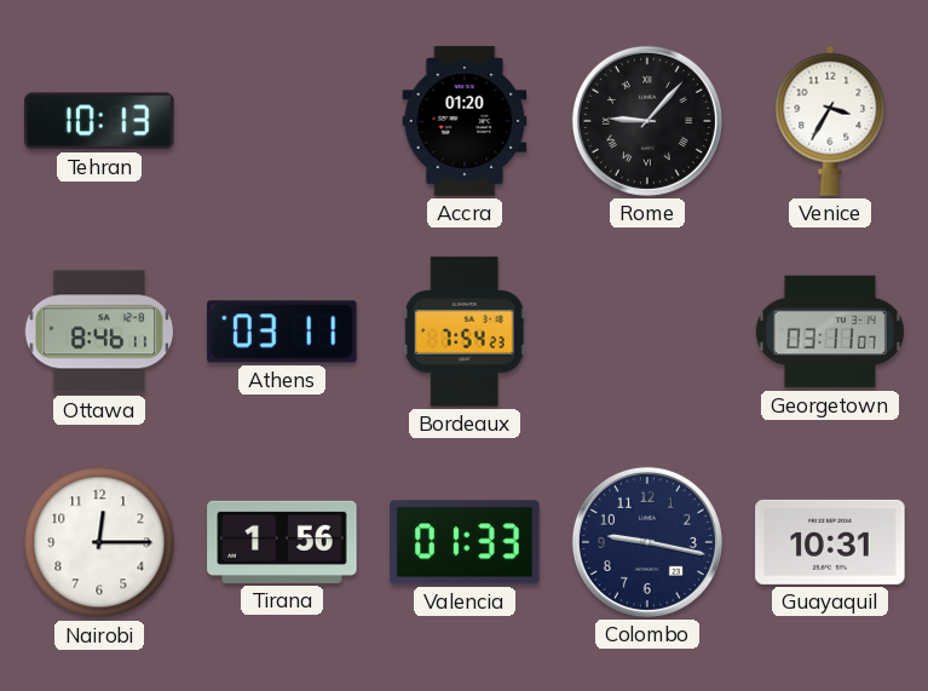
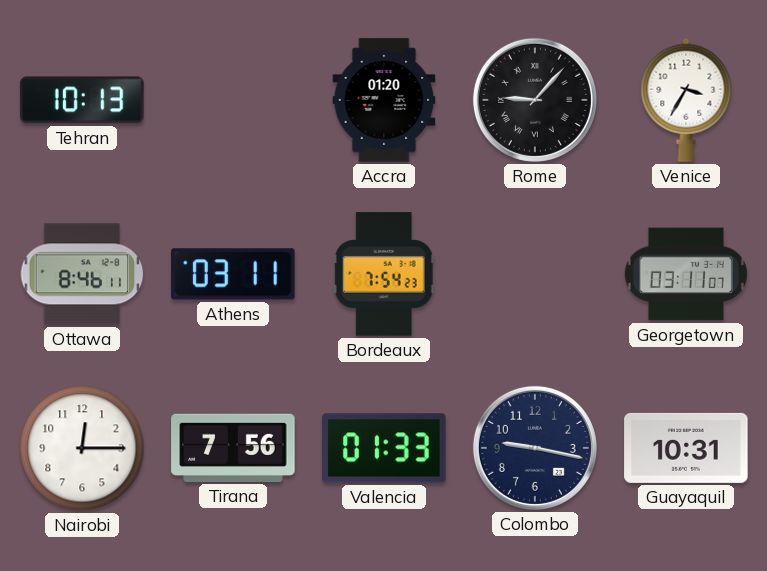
Tirana: 1:56 -> 7:56 (233, 448)
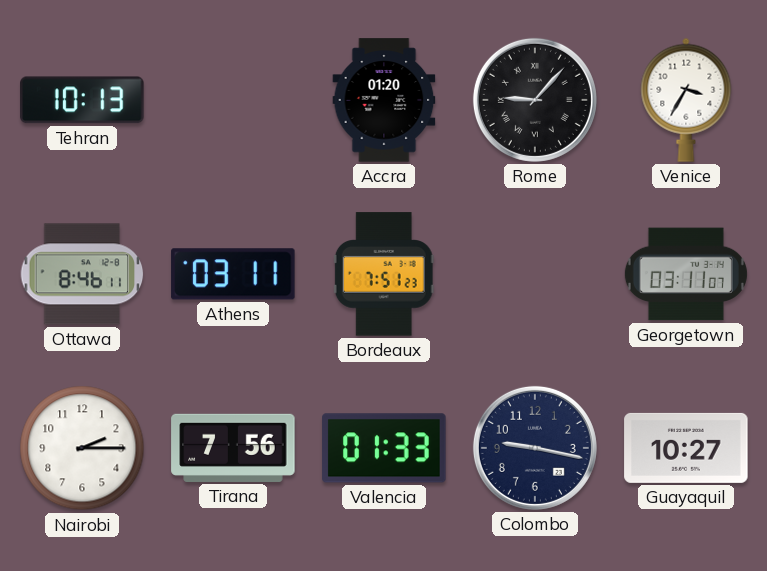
Bordeaux: 7:54 -> 7:51 (384, 274)
Nairobi: 12:15 -> 2:15 (82, 448)
Guayaquil: 10:31 -> 10:27 (686, 448)
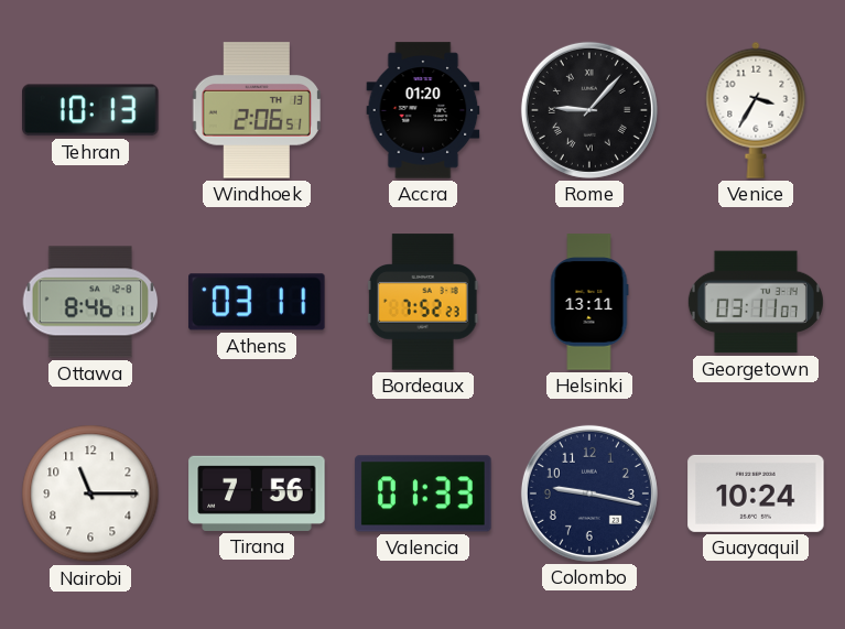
Windhoek: none -> 2:06 (256, 110)
Bordeaux: 7:51 -> 7:52 (423, 302)
Helsinki: none -> 13:11 (589, 302)
Nairobi: 2:15 -> 11:15 (90, 494)
Guayaquil: 10:27 -> 10:24 (756, 494)
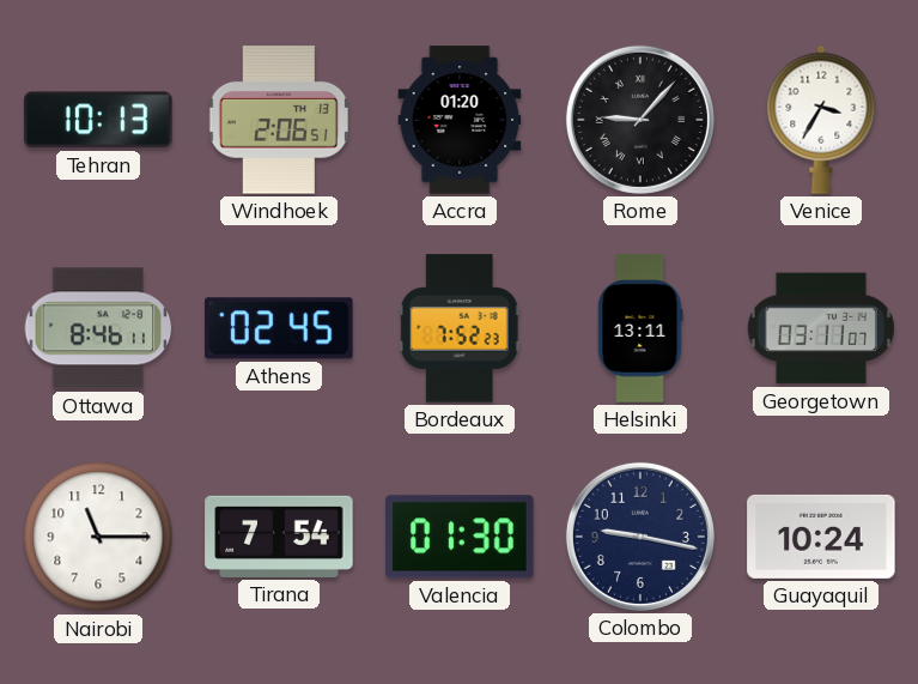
Athens: 03:11 -> 02:45 (279, 328)
Tirana: 7:56 -> 7:54 (279, 537)
Valencia: 01:33 -> 01:30 (460, 537)
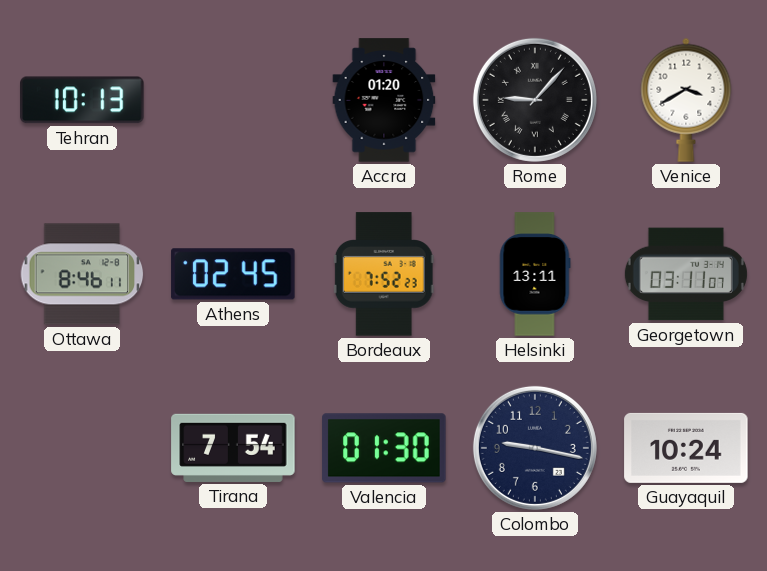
Windhoek: 2:06 -> none (278, 120)
Venice: 3:35 -> 3:40 (686, 100)
Nairobi: 11:15 -> none (98, 537)
